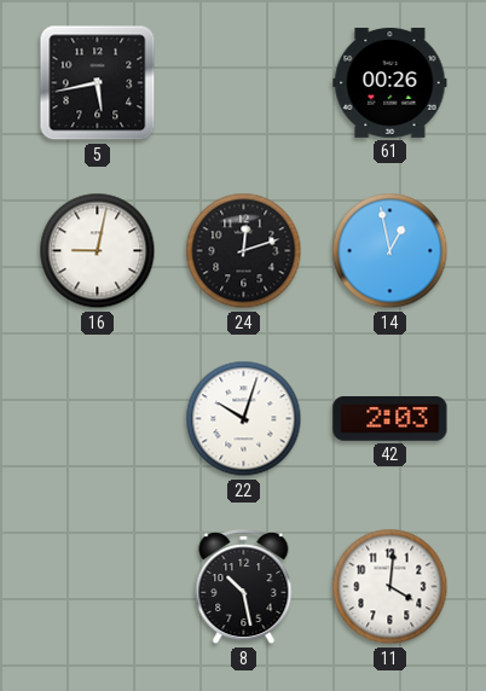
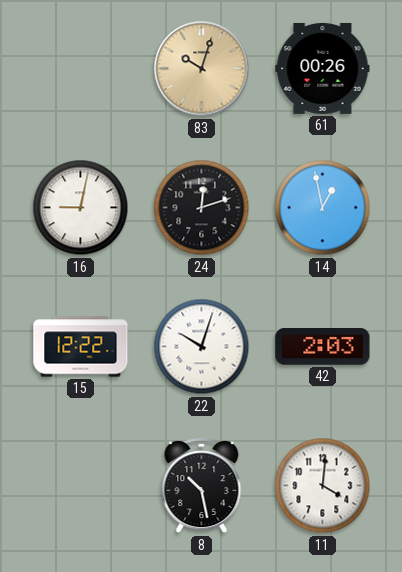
5: 5:43 -> none (98, 83)
83: none -> 10:03 (202, 69)
15: none -> 12:22 (81, 347)
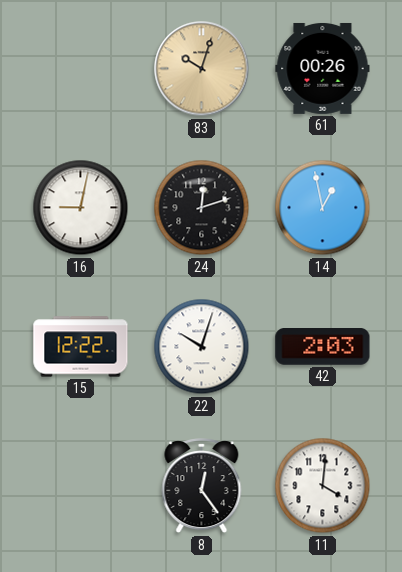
8: 10:28 -> 12:24 (202, 486)
